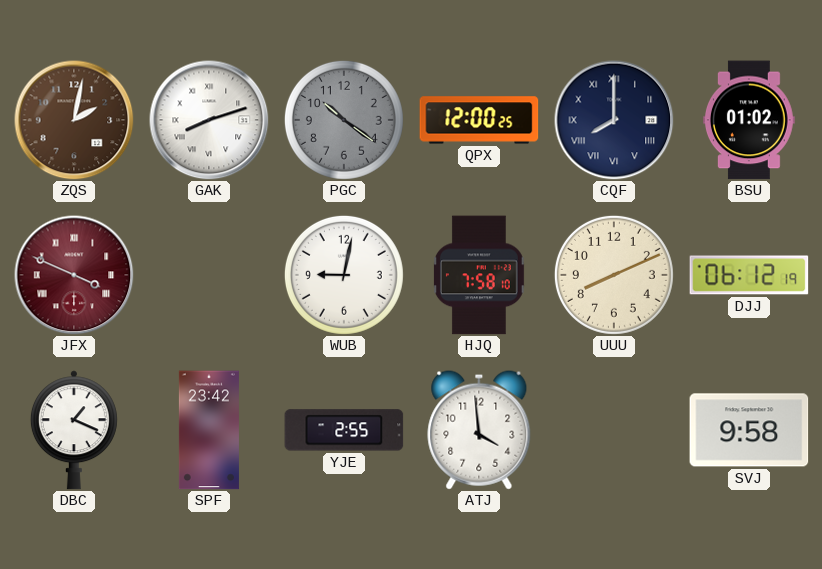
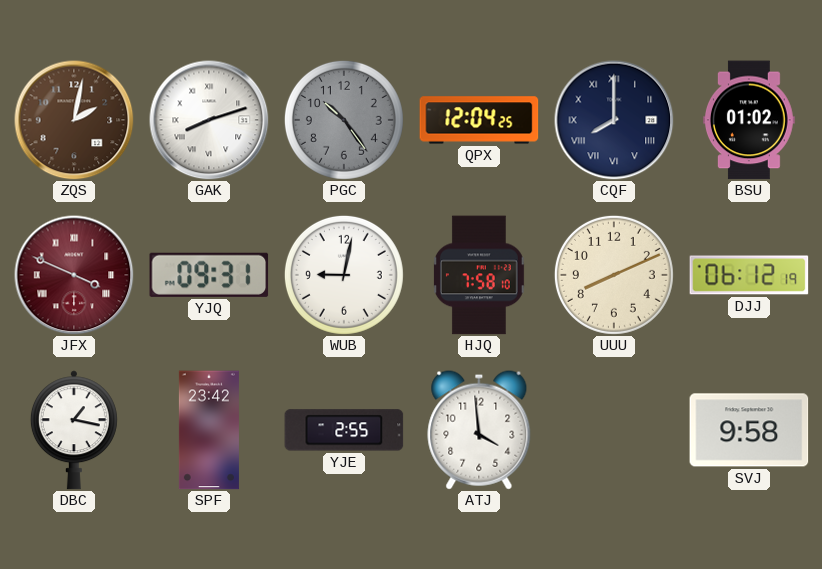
PGC: 10:21 -> 10:24 (344, 120)
QPX: 12:00 -> 12:04 (479, 120)
YJQ: none -> 09:31 (209, 275)
DBC: 1:19 -> 1:17 (74, 430)
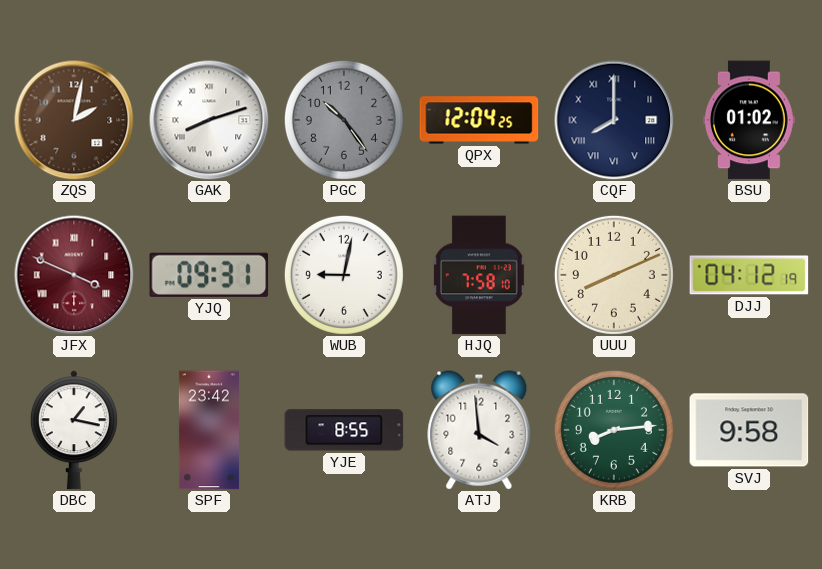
DJJ: 06:12 -> 04:12 (749, 275)
YJE: 2:55 -> 8:55 (344, 430)
KRB: none -> 8:14 (614, 430)
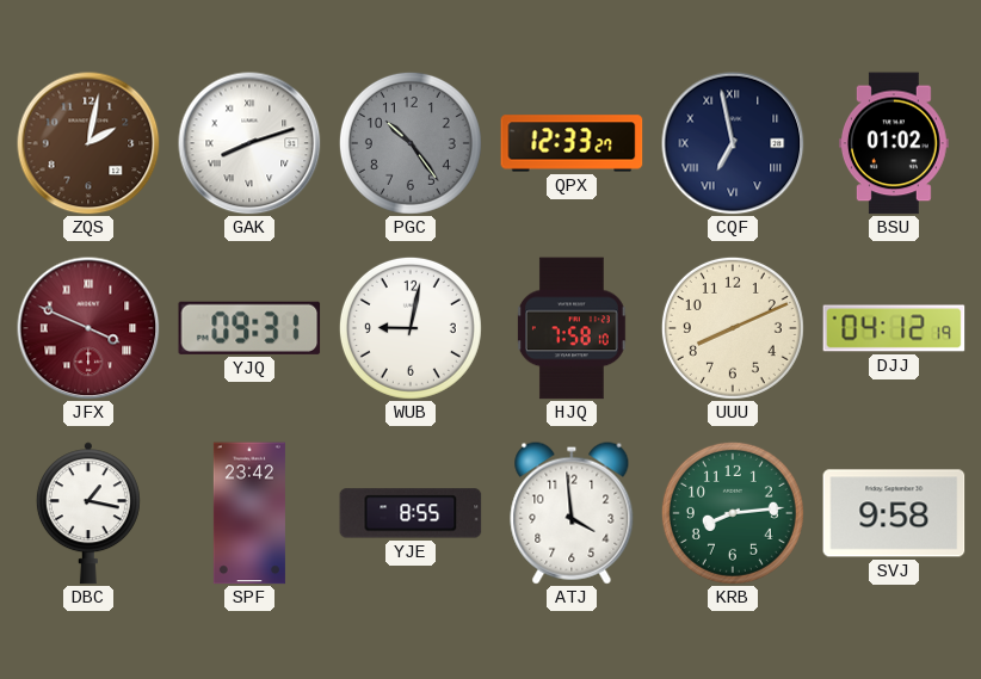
QPX: 12:04 -> 12:33 (572, 143)
CQF: 8:00 -> 6:58 (733, 143)
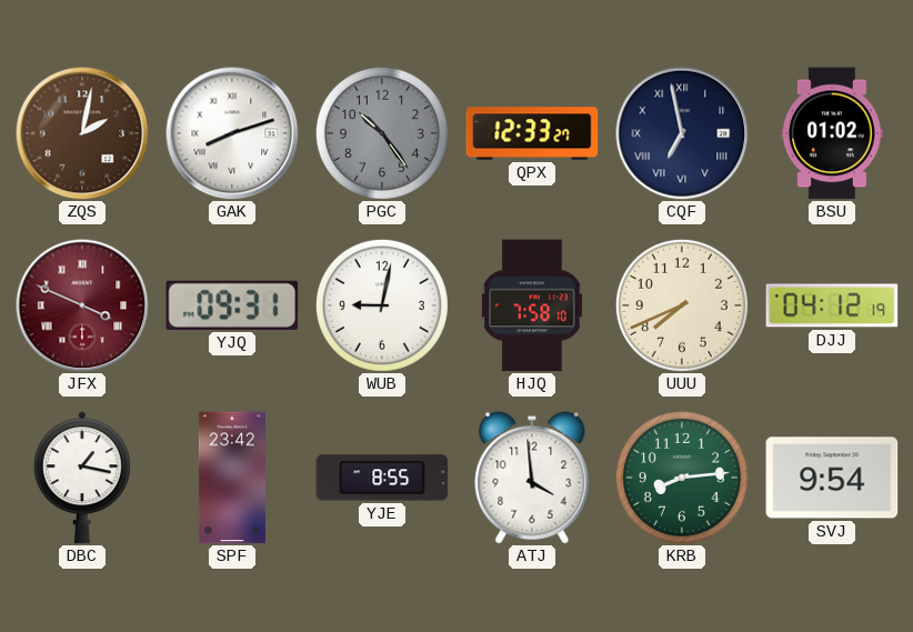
UUU: 8:11 -> 7:41 (682, 305)
SVJ: 9:58 -> 9:54 (832, 478)
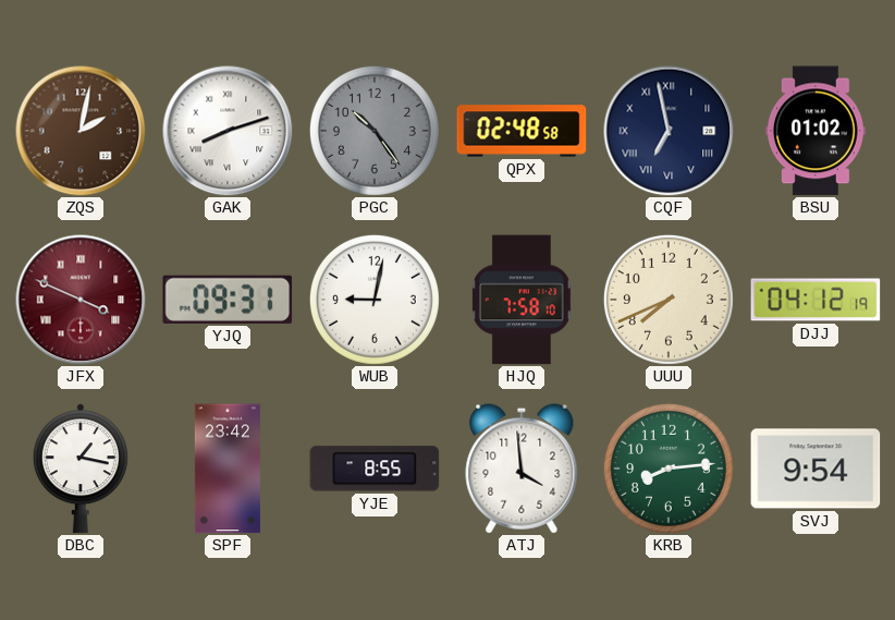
QPX: 12:33 -> 02:48 (522, 131)
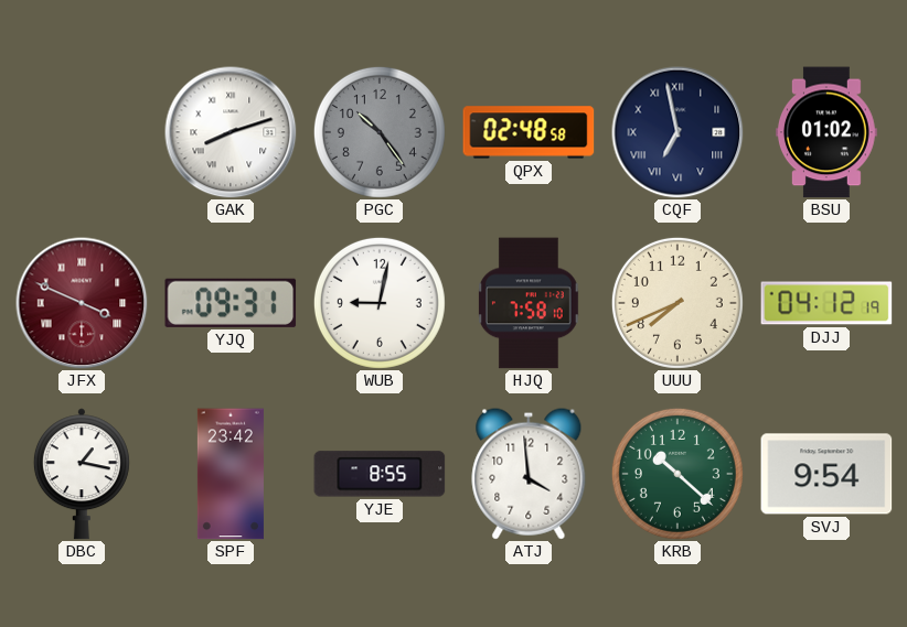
ZQS: 2:02 -> none (81, 131)
KRB: 8:14 -> 10:22 (677, 474)
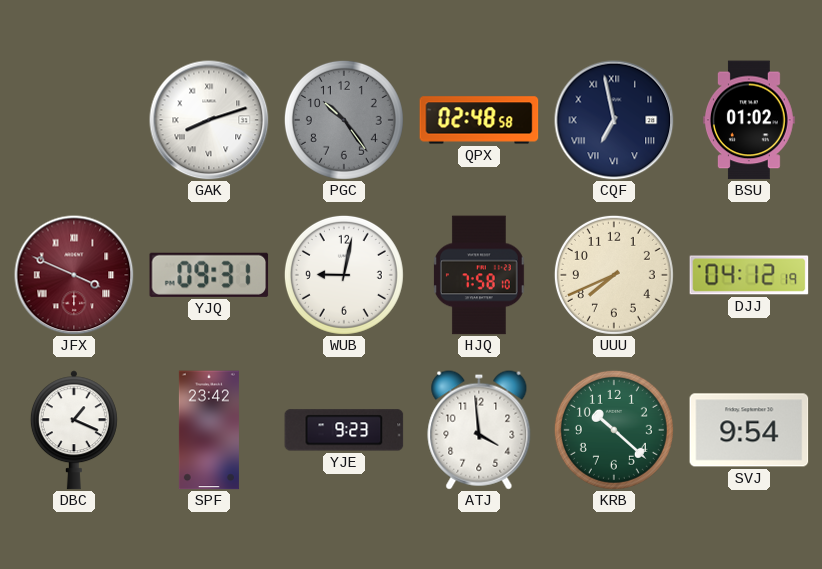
DBC: 1:17 -> 1:19 (74, 430)
YJE: 8:55 -> 9:23 (344, 430)
